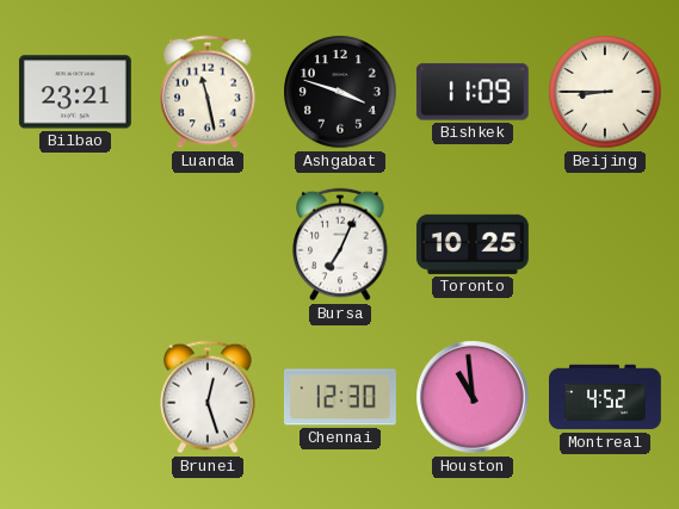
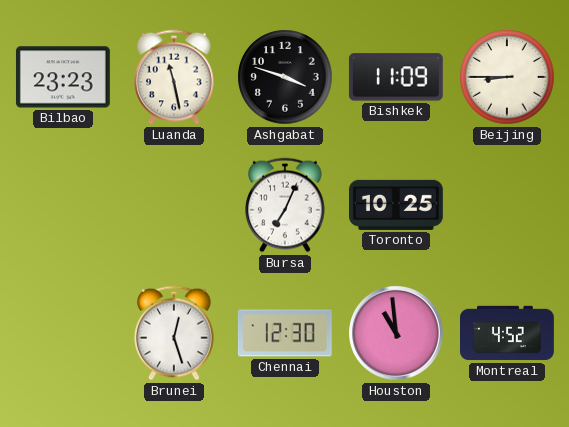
Bilbao: 23:21 -> 23:23 (63, 77)
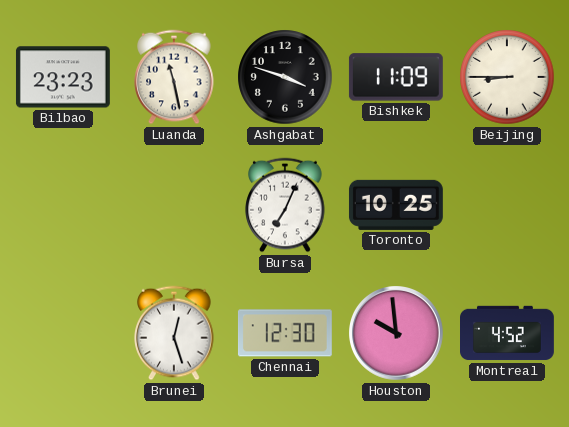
Houston: 10:59 -> 9:59 (397, 334)
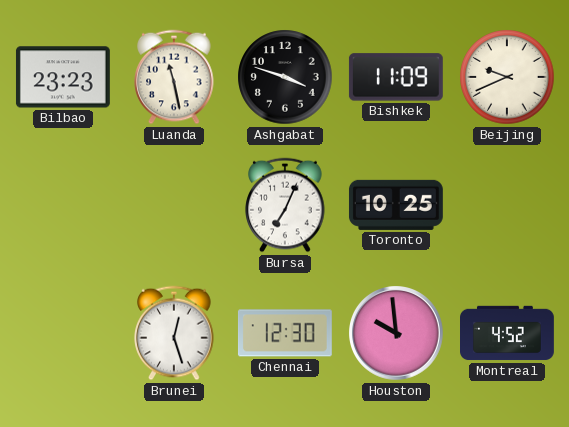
Beijing: 8:45 -> 9:41 (507, 77)
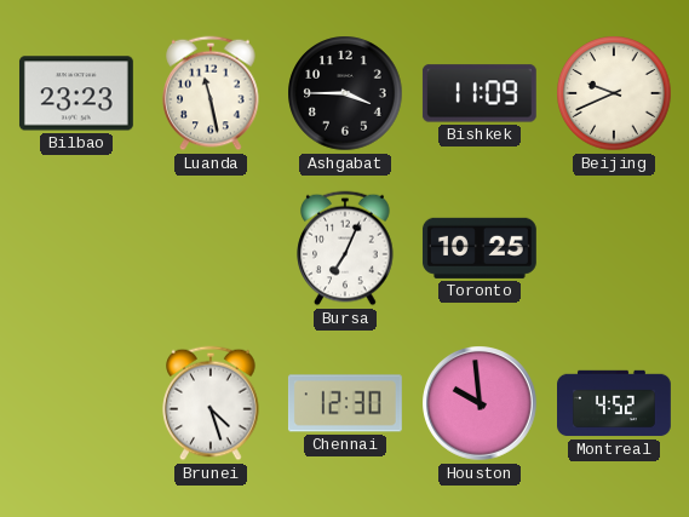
Ashgabat: 3:48 -> 3:45 (345, 93)
Brunei: 12:27 -> 4:27 (211, 403)
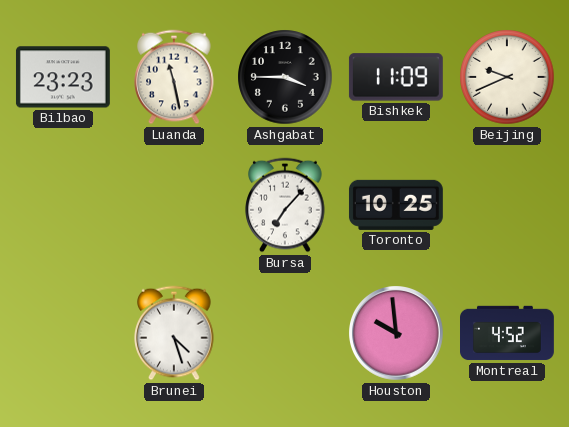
Bursa: 7:04 -> 7:07 (285, 205)
Chennai: 12:30 -> none (345, 403)
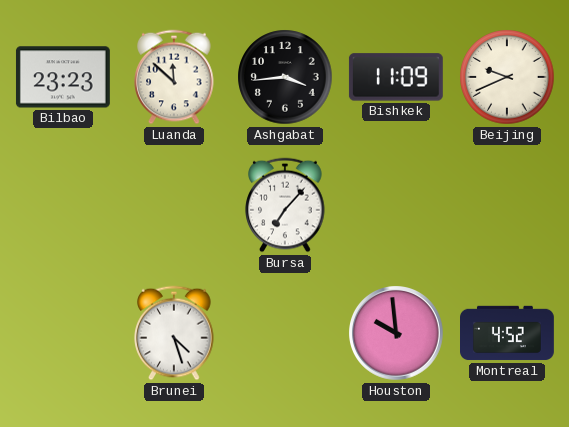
Luanda: 11:28 -> 11:52 (174, 77)
Ashgabat: 3:45 -> 3:44 (285, 77)
Toronto: 10:25 -> none (396, 205)
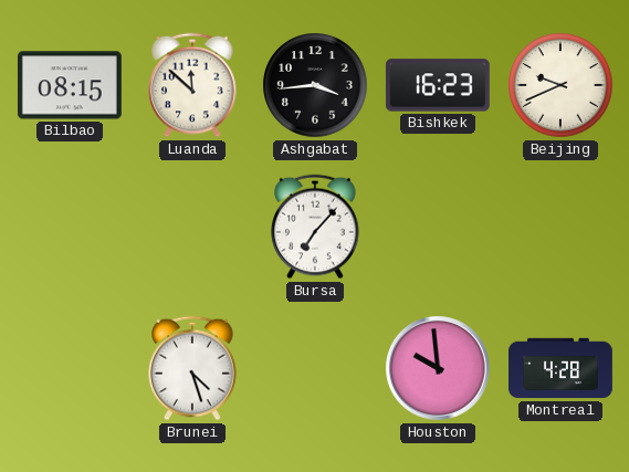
Bilbao: 23:23 -> 08:15 (70, 85)
Bishkek: 11:09 -> 16:23 (438, 85)
Montreal: 4:52 -> 4:28 (562, 368)
